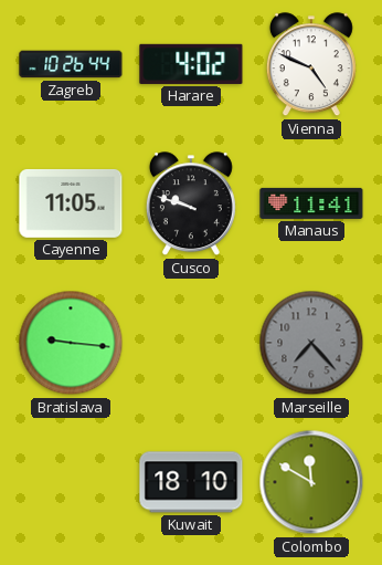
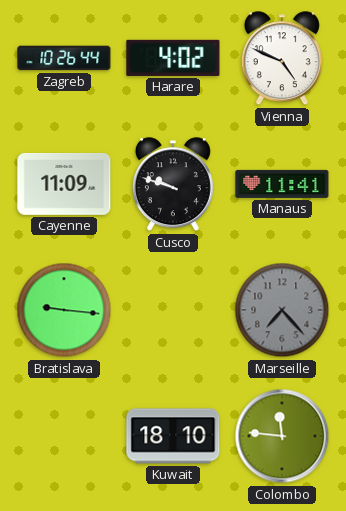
Cayenne: 11:05 -> 11:09 (64, 184)
Colombo: 11:50 -> 11:46 (282, 436)
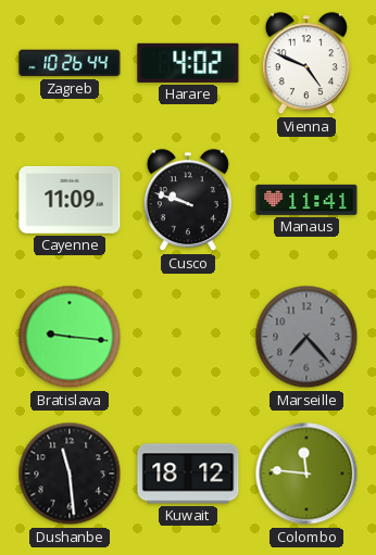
Dushanbe: none -> 11:29 (70, 474)
Kuwait: 18:10 -> 18:12 (188, 474)
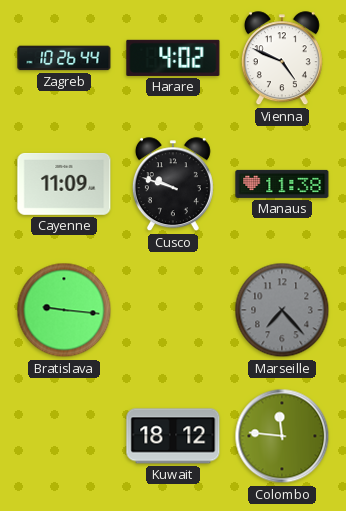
Manaus: 11:41 -> 11:38 (282, 184)
Dushanbe: 11:29 -> none (70, 474)
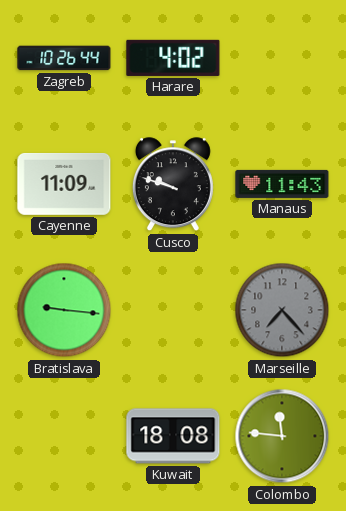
Vienna: 4:49 -> none (282, 59)
Manaus: 11:38 -> 11:43 (282, 184)
Kuwait: 18:12 -> 18:08 (173, 436)
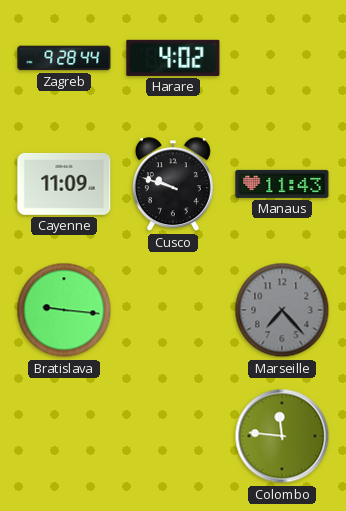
Zagreb: 10:26 -> 9:28 (64, 58)
Kuwait: 18:08 -> none (173, 436)
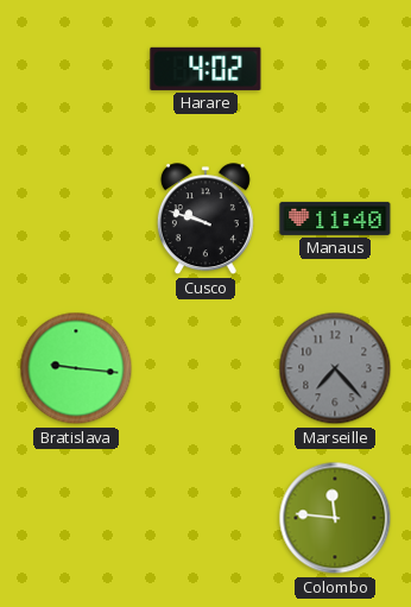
Zagreb: 9:28 -> none (64, 58)
Cayenne: 11:09 -> none (64, 184)
Manaus: 11:43 -> 11:40 (335, 219)
